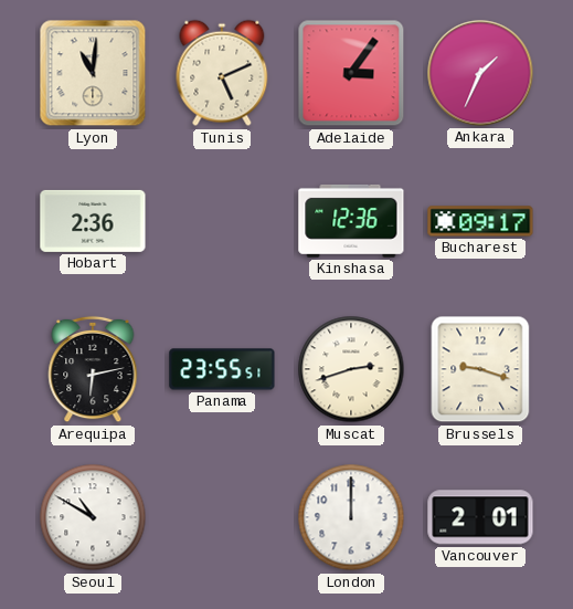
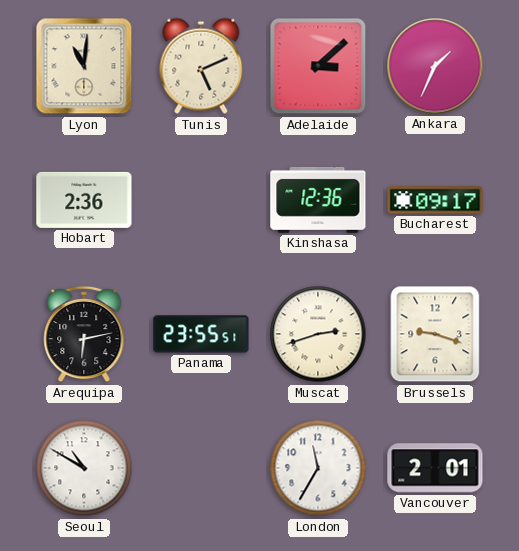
Adelaide: 3:06 -> 3:08 (318, 66)
London: 12:00 -> 11:35 (318, 468)
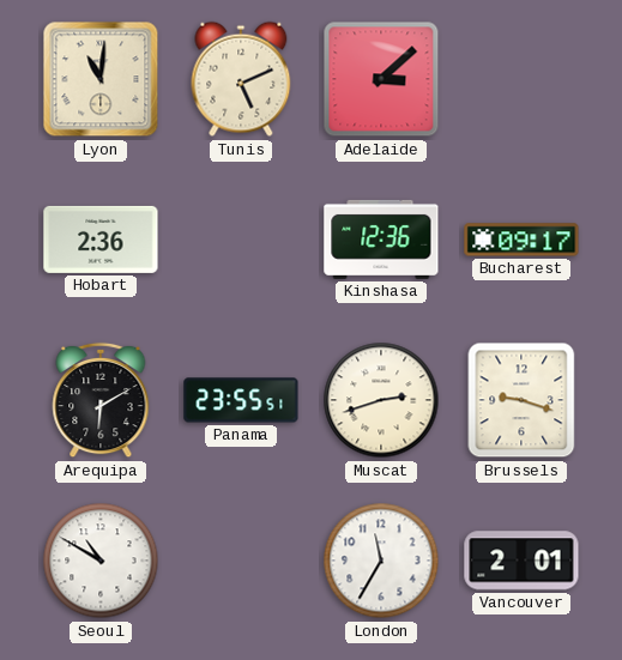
Ankara: 1:34 -> none (435, 66)
Arequipa: 6:13 -> 6:10 (101, 400)
